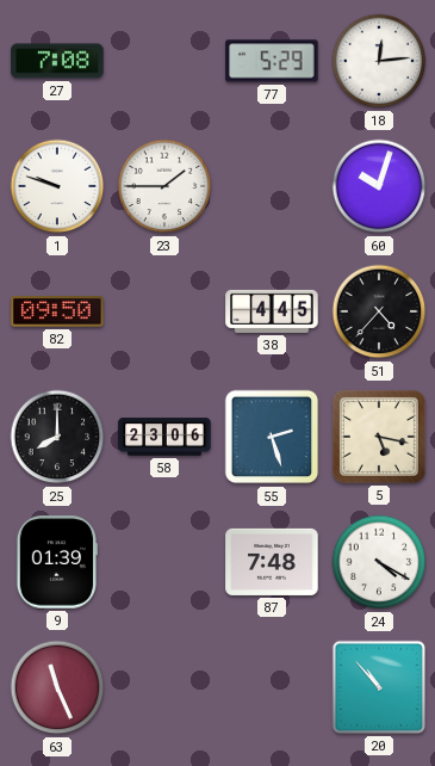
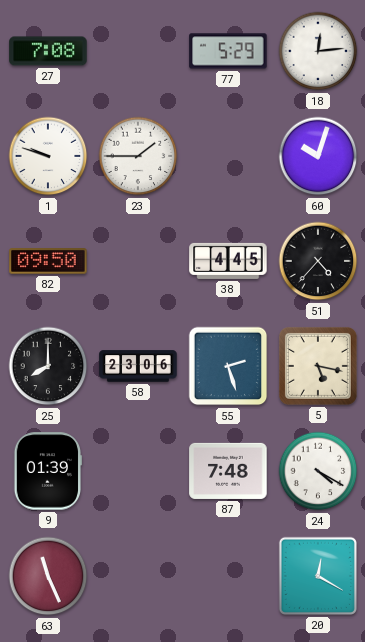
20: 10:53 -> 12:20 (318, 576)
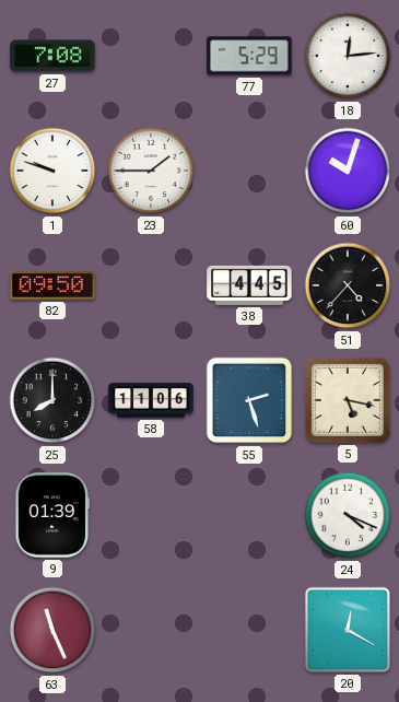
58: 23:06 -> 11:06 (151, 400)
87: 7:48 -> none (228, 471)
24: 4:20 -> 4:19 (348, 515)
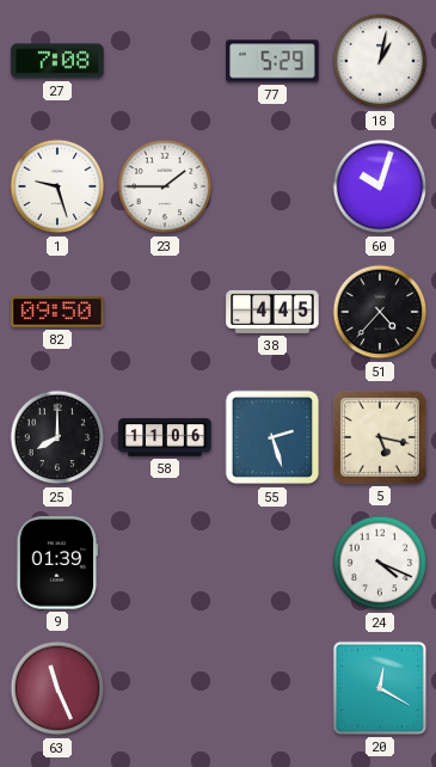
18: 12:14 -> 1:02 (380, 61)
1: 9:48 -> 9:27 (57, 186)
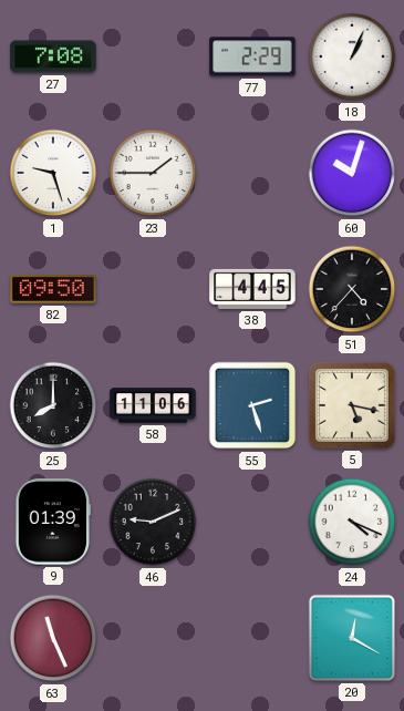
77: 5:29 -> 2:29 (252, 56)
18: 1:02 -> 1:04 (352, 56)
46: none -> 9:11 (153, 522)
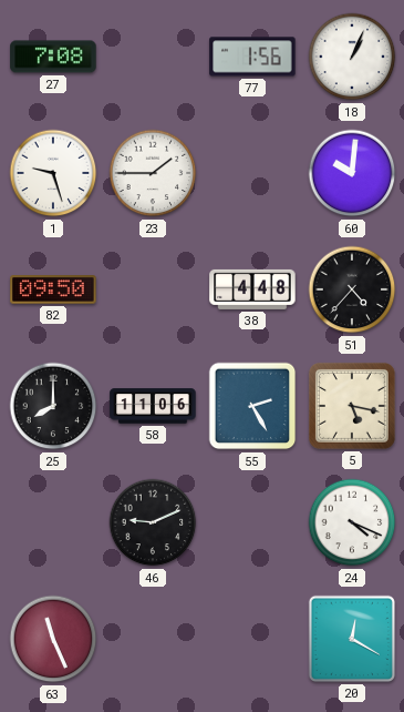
77: 2:29 -> 1:56 (252, 57)
60: 10:03 -> 10:01 (352, 173)
38: 4:45 -> 4:48 (252, 289)
55: 2:27 -> 2:25 (252, 406)
9: 01:39 -> none (52, 522)
